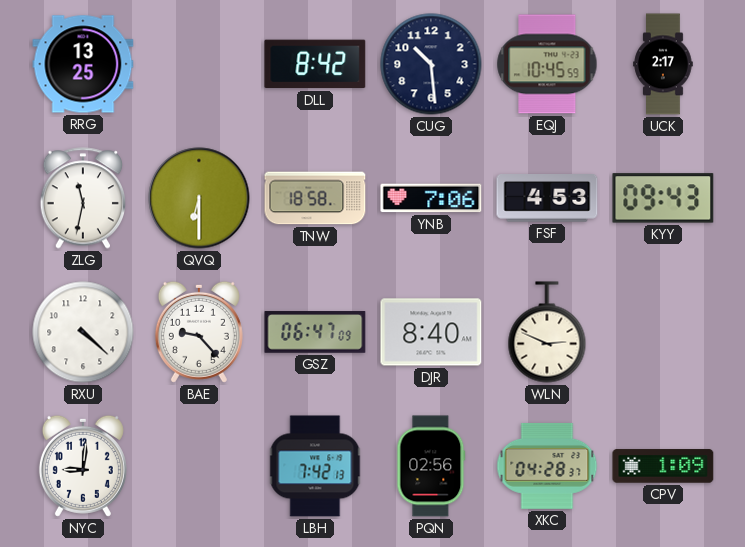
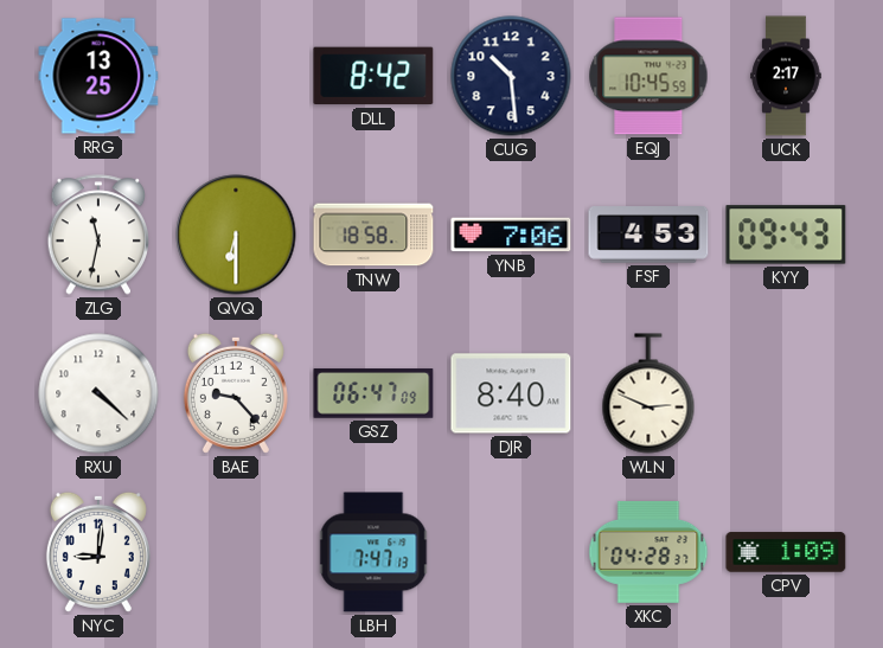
LBH: 7:42 -> 7:47 (373, 552)
PQN: 02:56 -> none (431, 466)
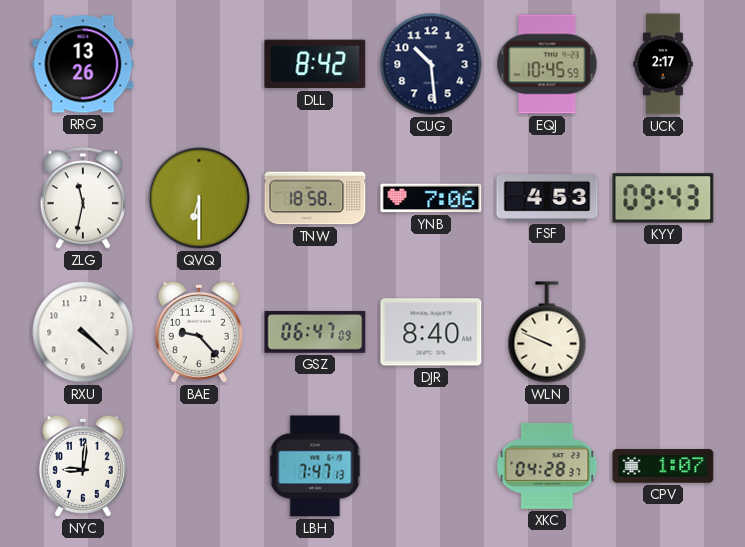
RRG: 13:25 -> 13:26 (83, 64)
WLN: 2:49 -> 9:49 (547, 332)
CPV: 1:09 -> 1:07 (663, 466)
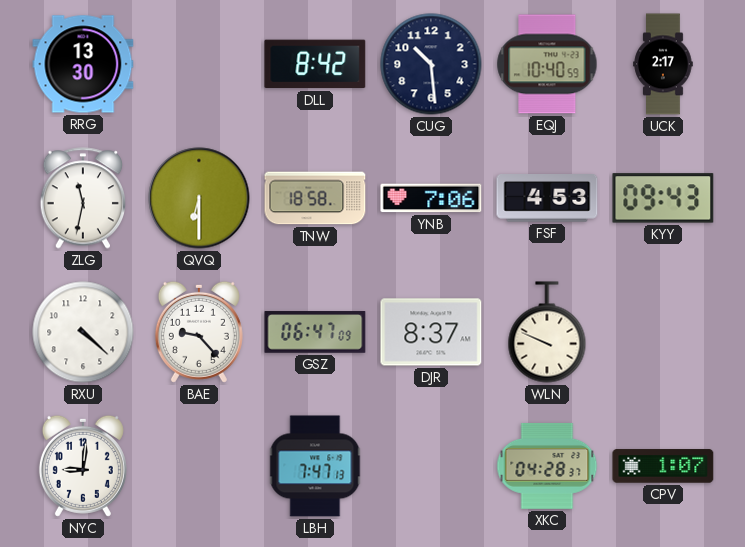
RRG: 13:26 -> 13:30 (83, 64)
EQJ: 10:45 -> 10:40 (547, 64)
DJR: 8:40 -> 8:37 (431, 332)
